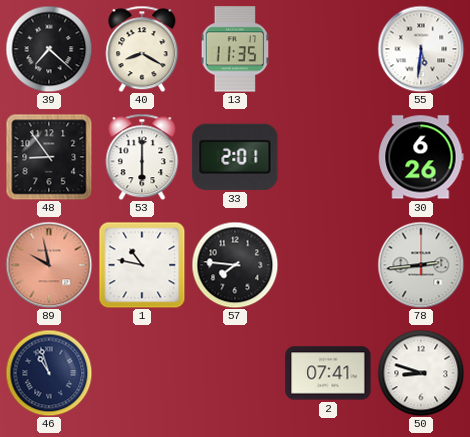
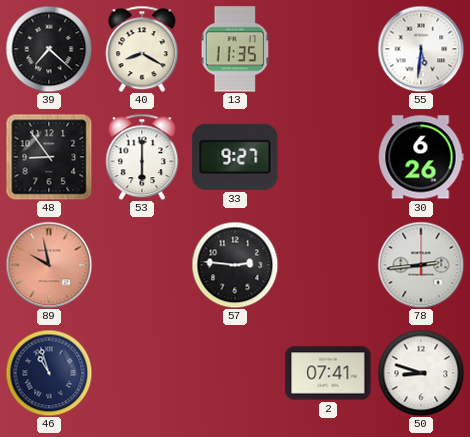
33: 2:01 -> 9:27 (235, 157)
1: 10:47 -> none (142, 265)
57: 7:46 -> 2:46 (235, 265)
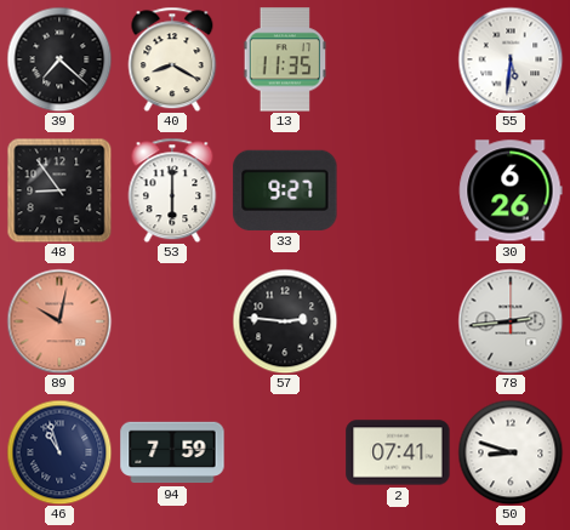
89: 9:58 -> 10:02 (59, 321)
94: none -> 7:59 (172, 452)
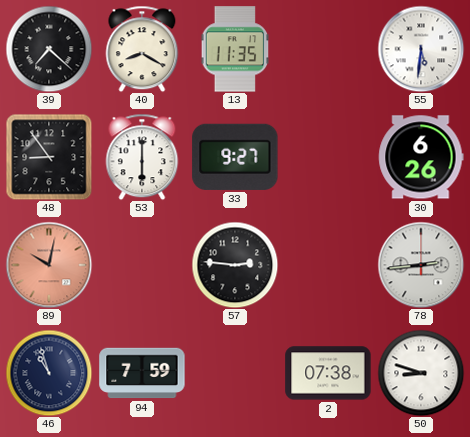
2: 07:41 -> 07:38 (328, 373)
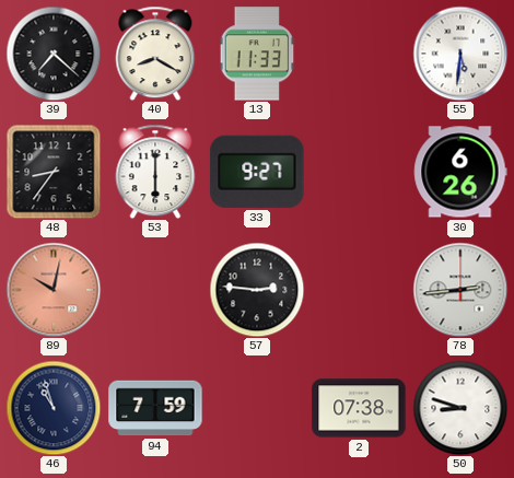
13: 11:35 -> 11:33 (257, 54)
48: 8:54 -> 8:36 (54, 172)
